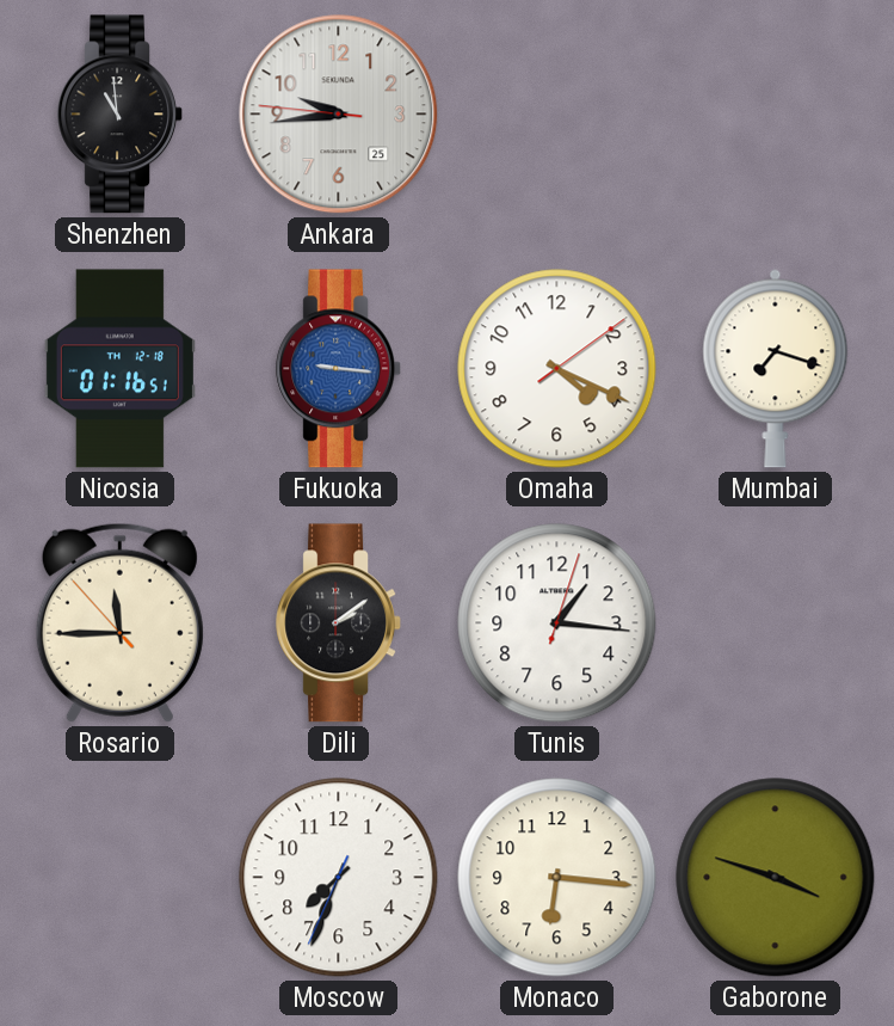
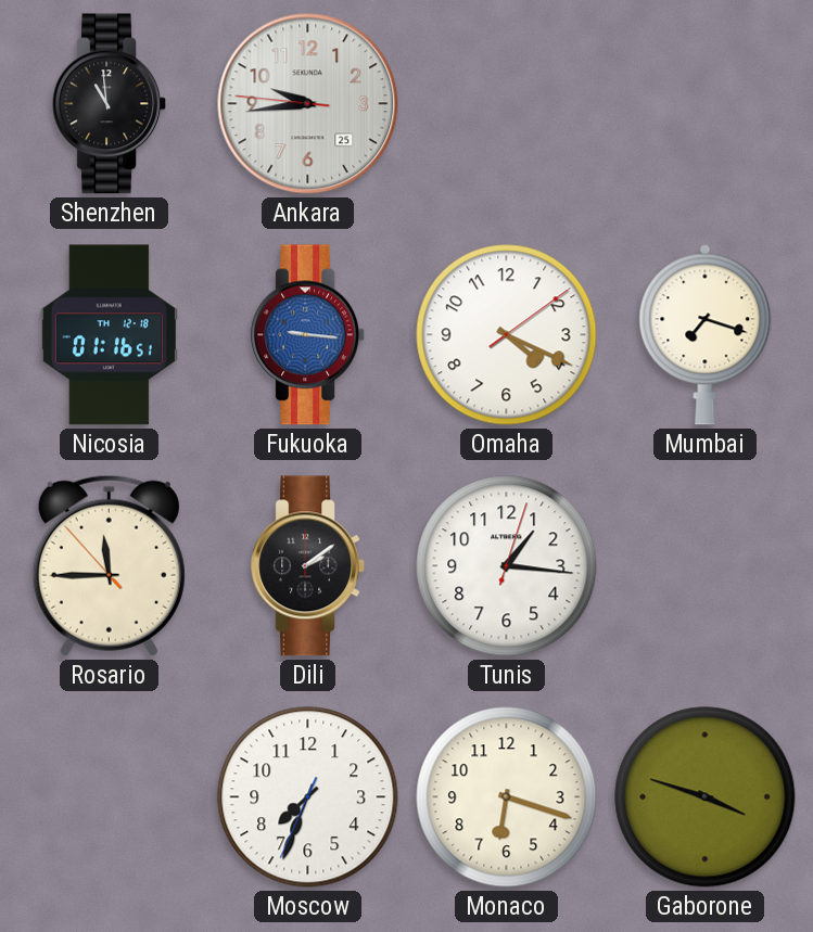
Monaco: 6:16 -> 6:18 (507, 797)
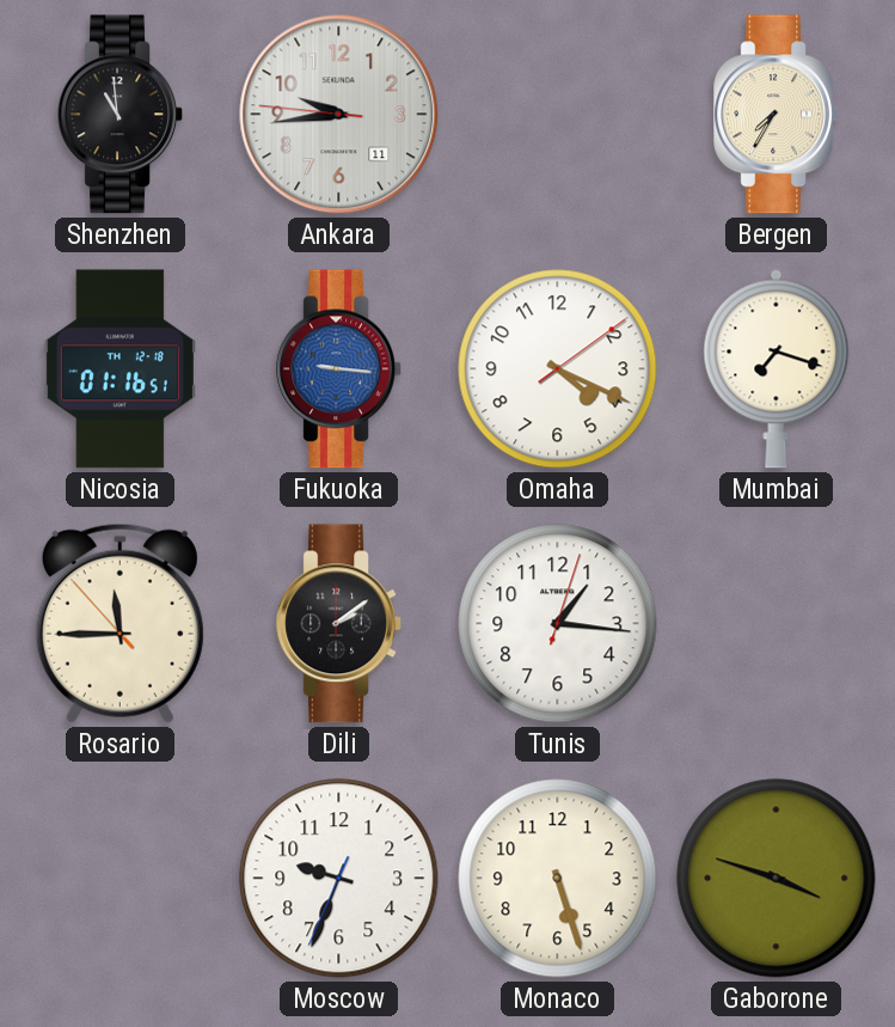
Ankara date: 25 -> 11 (339, 115)
Bergen: none -> 7:35 (776, 115)
Moscow: 7:33 -> 9:33 (339, 879)
Monaco: 6:18 -> 5:27 (558, 879)
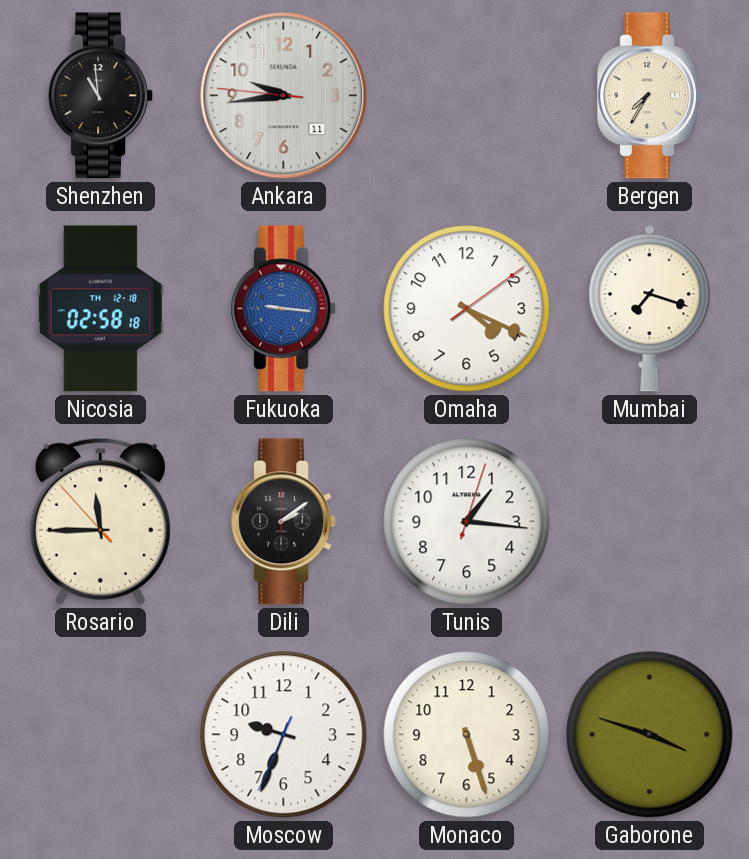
Nicosia: 01:16 -> 02:58 (100, 309)
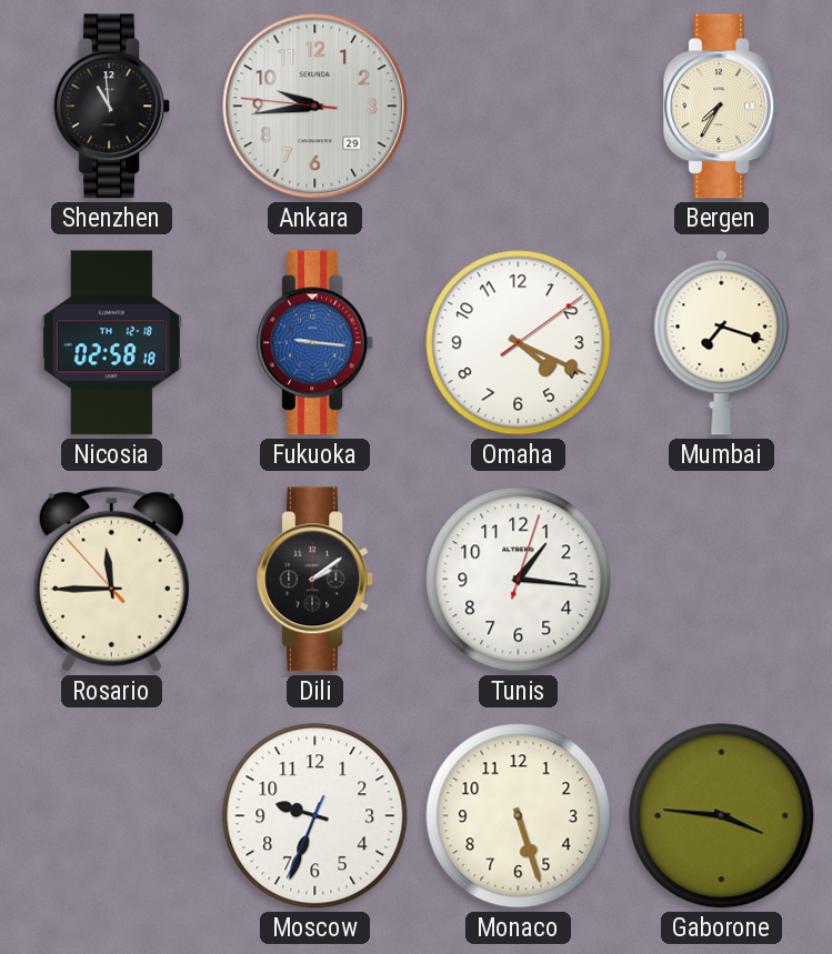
Ankara date: 11 -> 29 (315, 107)
Gaborone: 3:48 -> 3:46 (722, 816)
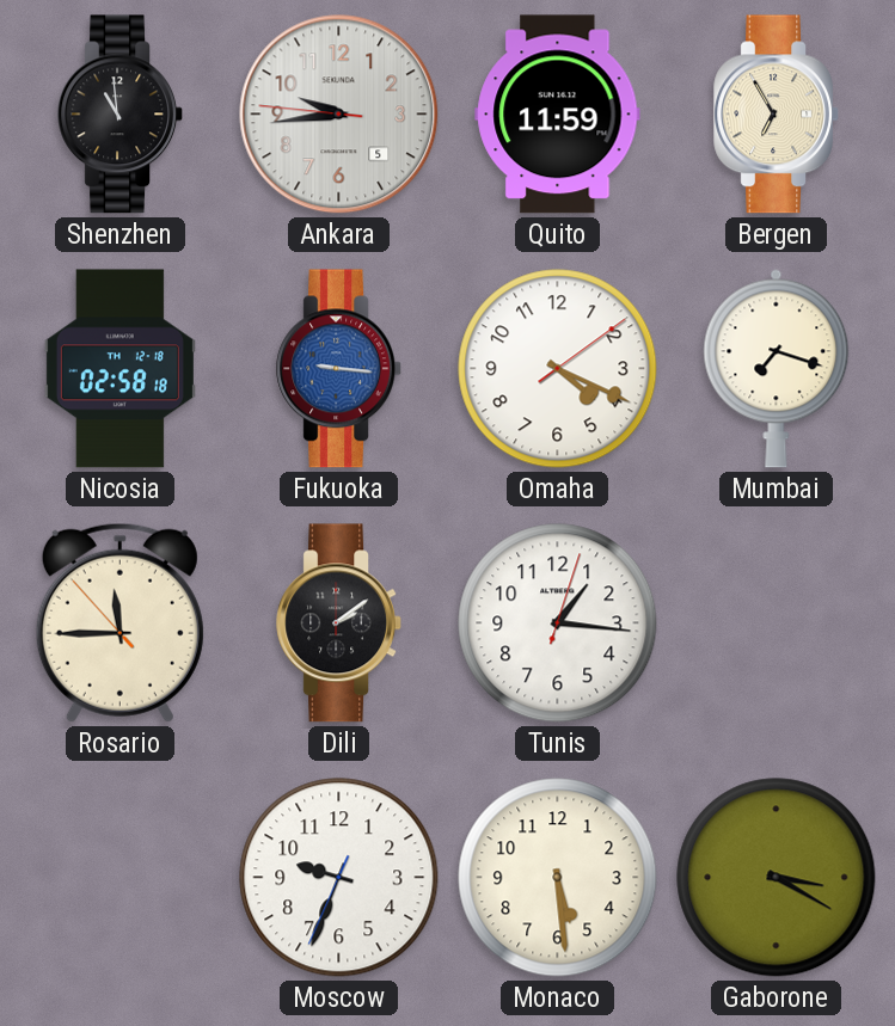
Ankara date: 29 -> 5 (339, 115)
Quito: none -> 11:59 (558, 115)
Bergen: 7:35 -> 6:55 (776, 115)
Monaco: 5:27 -> 5:29 (558, 878)
Gaborone: 3:46 -> 3:20 (777, 878)
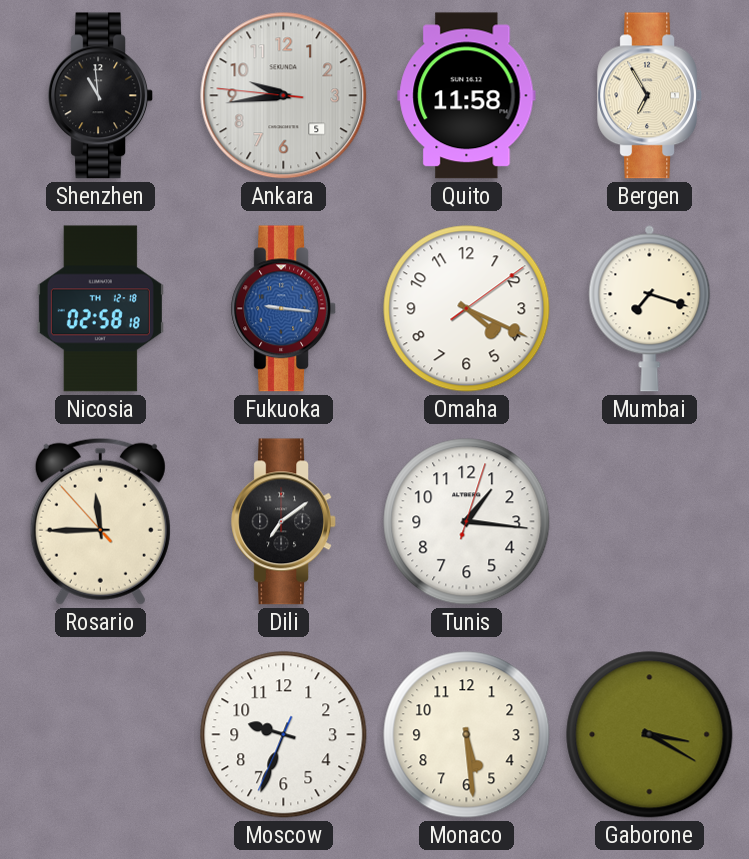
Quito: 11:59 -> 11:58 (467, 96)
Dili: 2:09 -> 7:09 (283, 522)
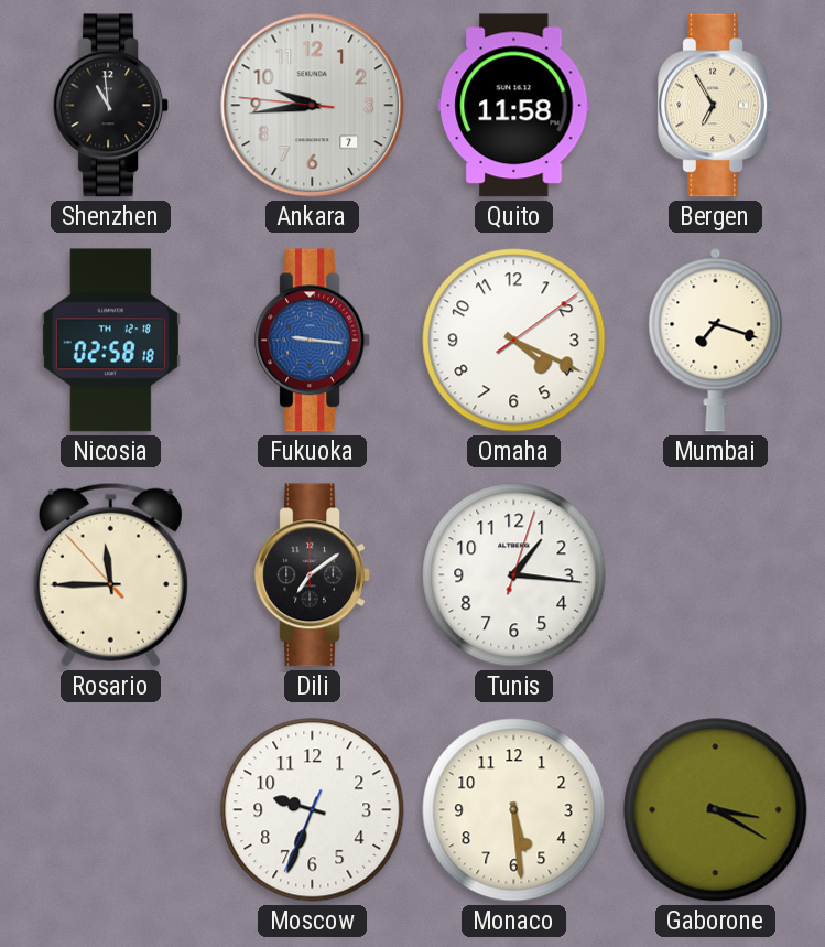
Ankara date: 5 -> 7 (313, 106)
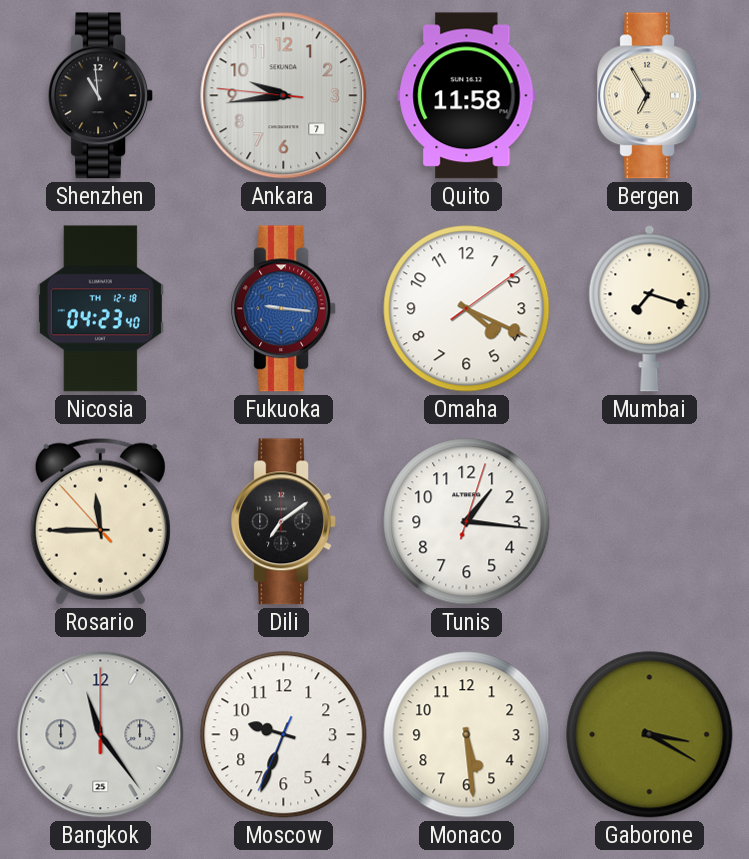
Nicosia: 02:58 -> 04:23 (100, 309)
Bangkok: none -> 11:24 (101, 735)
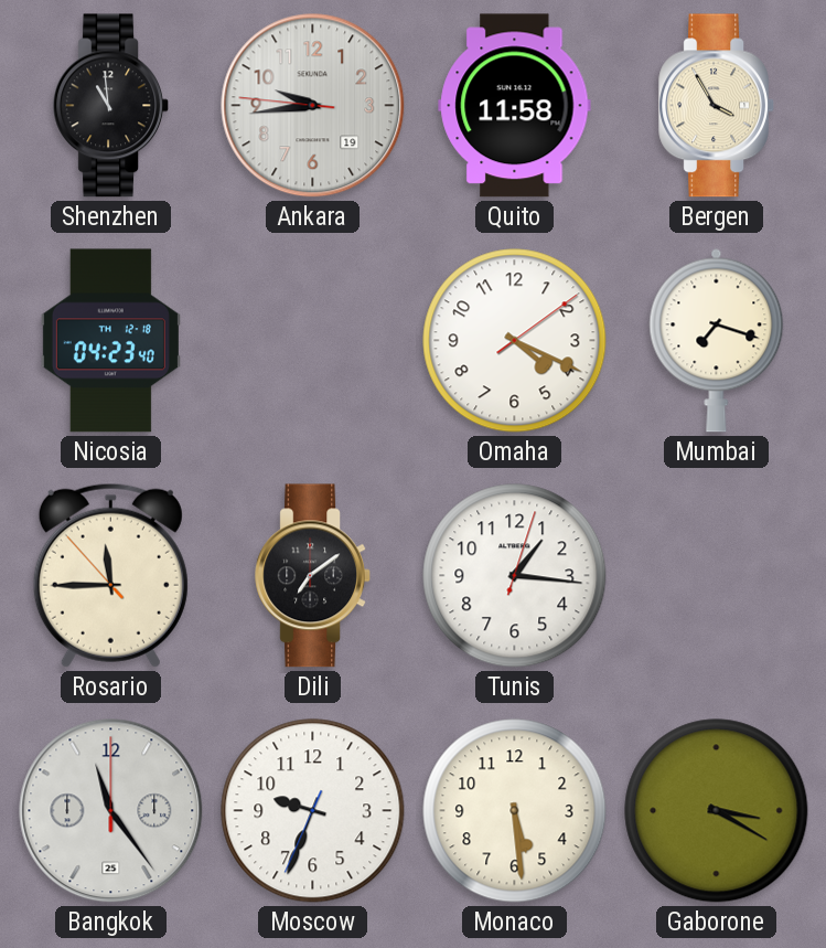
Ankara date: 7 -> 19 (313, 106)
Bergen: 6:55 -> 3:55 (716, 106)
Fukuoka: 9:16 -> none (283, 309)
